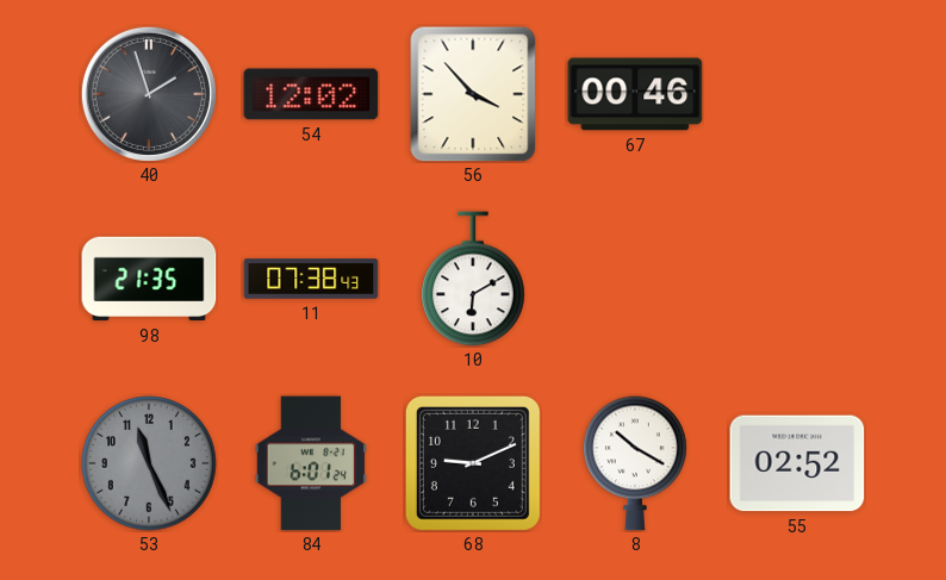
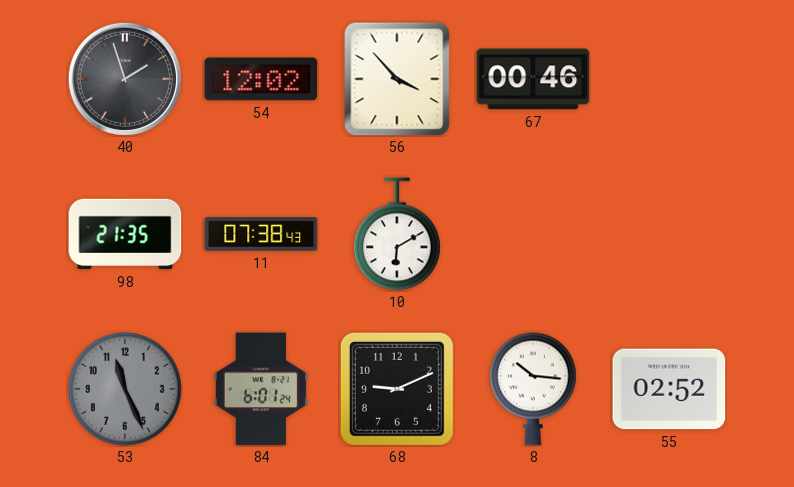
8: 10:20 -> 10:16 (533, 389)
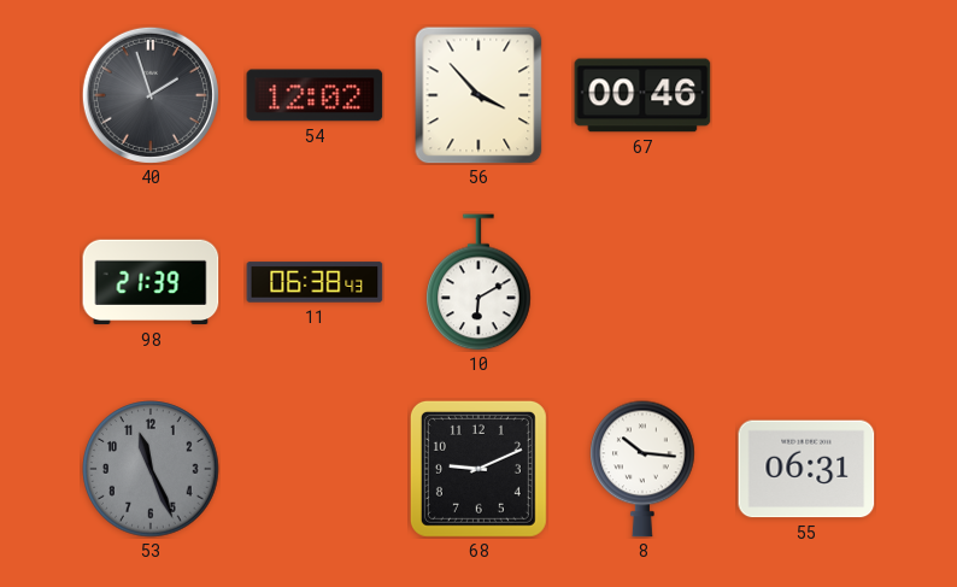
98: 21:35 -> 21:39 (151, 282)
11: 07:38 -> 06:38 (315, 282)
84: 6:01 -> none (261, 389)
55: 02:52 -> 06:31 (806, 469)
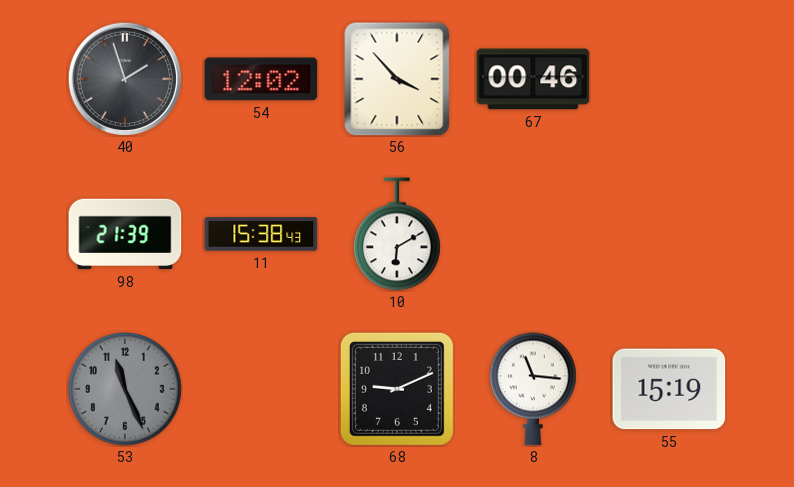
11: 06:38 -> 15:38 (261, 234)
8: 10:16 -> 11:16 (533, 389)
55: 06:31 -> 15:19 (669, 389)
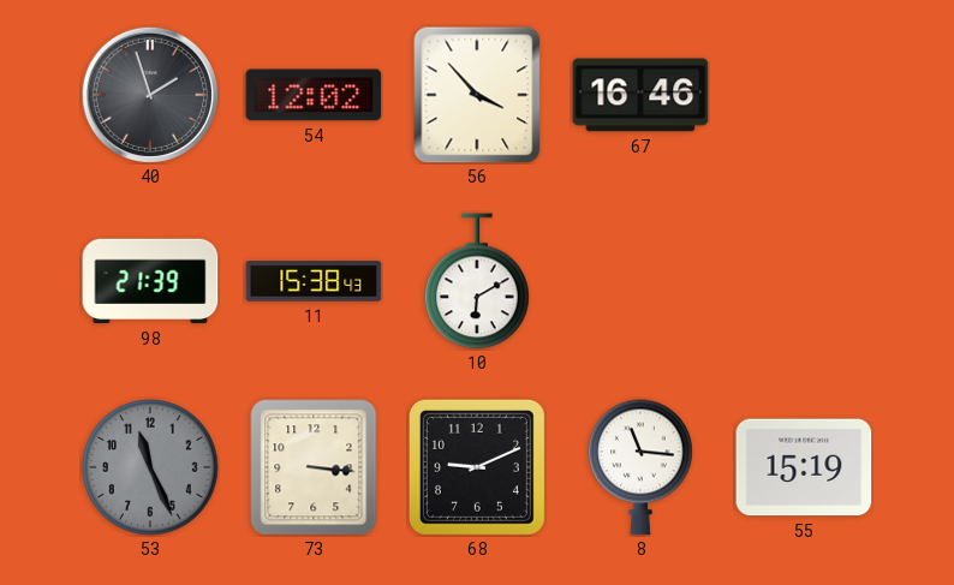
67: 00:46 -> 16:46 (640, 95)
73: none -> 3:16 (314, 467)
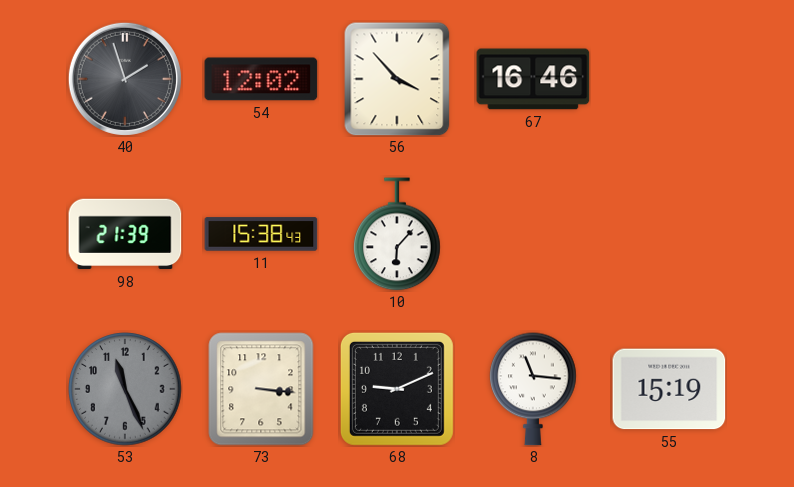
10: 6:10 -> 6:07 (397, 234)
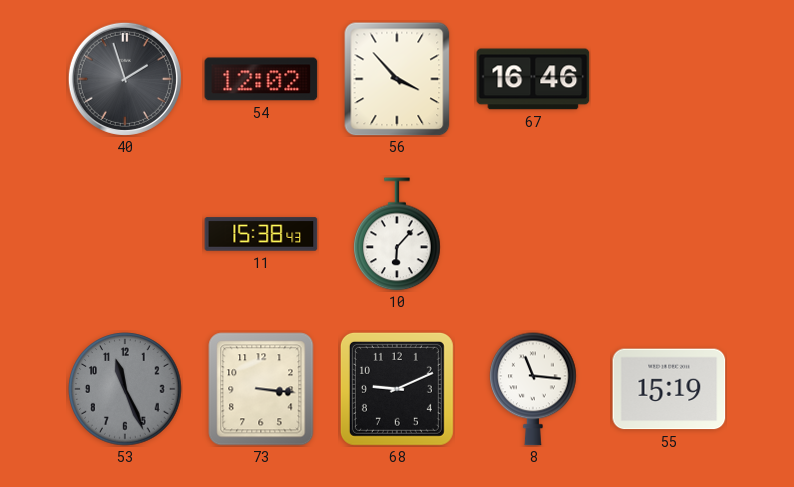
98: 21:39 -> none (125, 234)
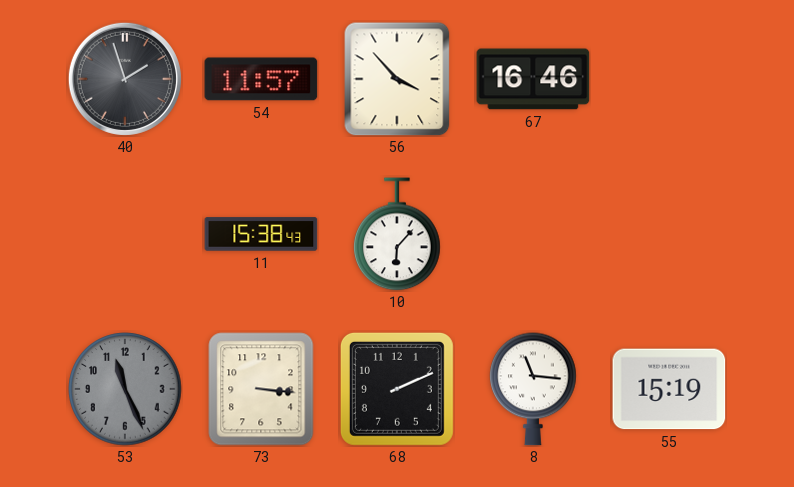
54: 12:02 -> 11:57 (261, 79)
68: 9:11 -> 2:11 (397, 389)
